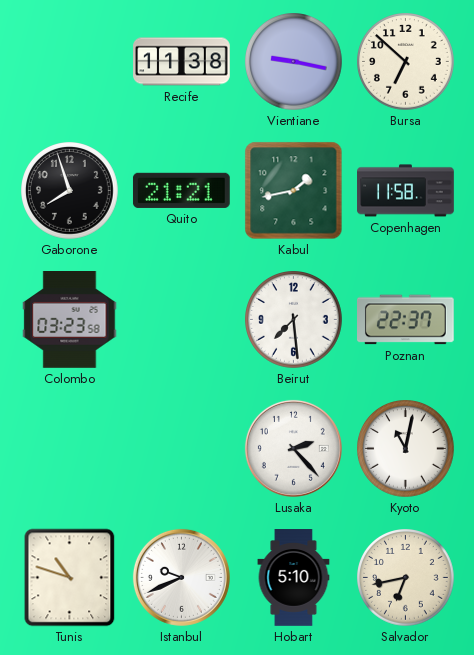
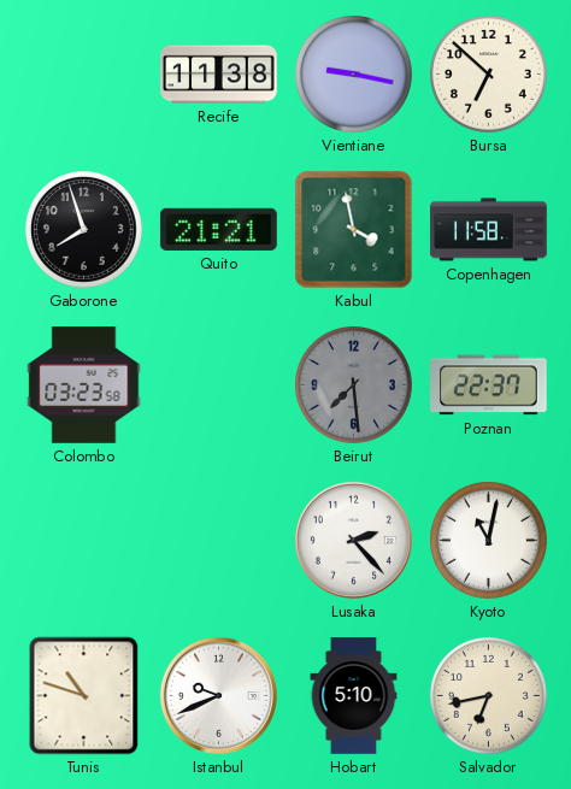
Kabul: 1:43 -> 3:58 (354, 230)
Beirut dial: white -> grey (354, 385)
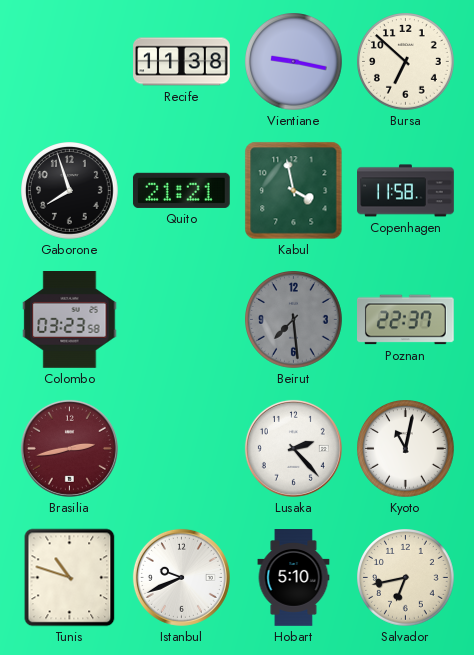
Brasilia: none -> 2:43 (69, 448)
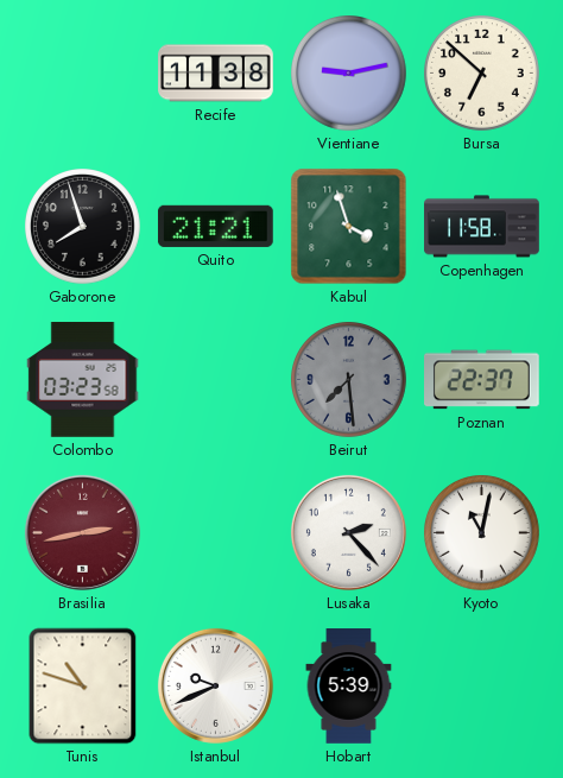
Vientiane: 9:17 -> 9:13 (349, 74)
Kabul: 3:58 -> 3:57 (349, 227)
Hobart: 5:10 -> 5:39 (349, 687)
Salvador: 6:43 -> none (406, 578)
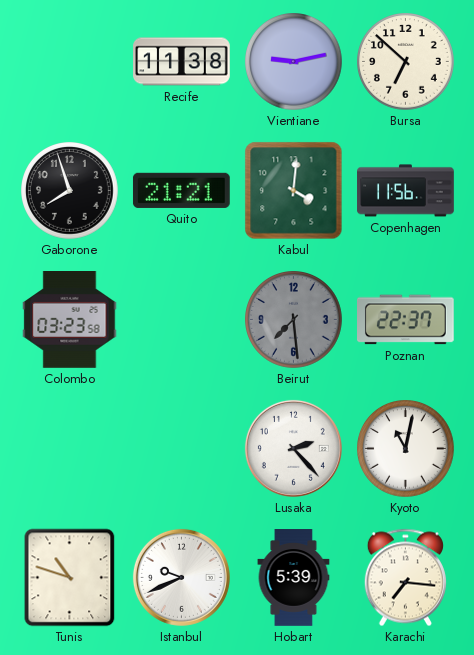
Kabul: 3:57 -> 4:01 (294, 191)
Copenhagen: 11:58 -> 11:56 (406, 191)
Brasilia: 2:43 -> none (82, 532)
Karachi: none -> 7:16 (405, 578)
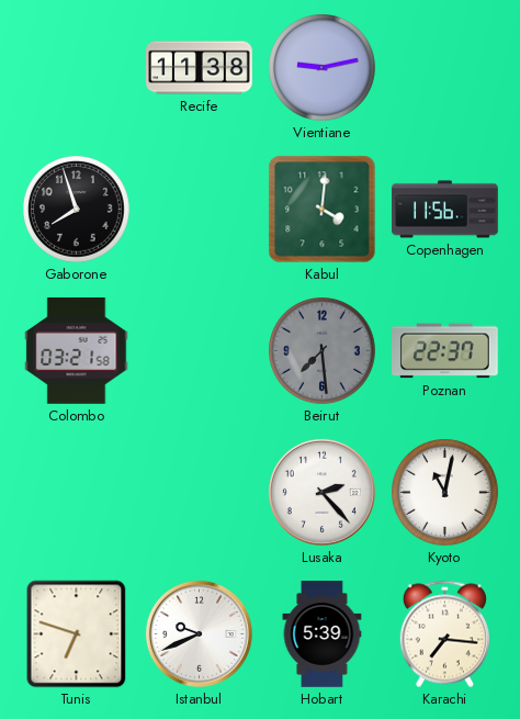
Bursa: 6:52 -> none (406, 62)
Quito: 21:21 -> none (181, 190)
Colombo: 03:23 -> 03:21 (77, 351)
Tunis: 10:48 -> 6:48 (77, 634)
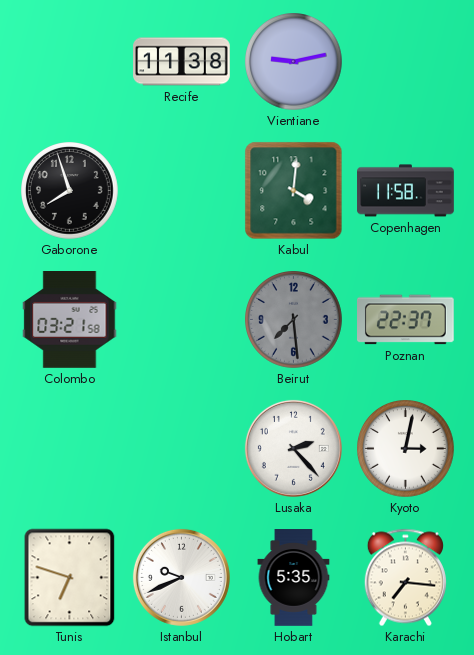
Copenhagen: 11:56 -> 11:58 (406, 191)
Kyoto: 11:02 -> 3:02 (406, 449)
Hobart: 5:39 -> 5:35 (294, 578)
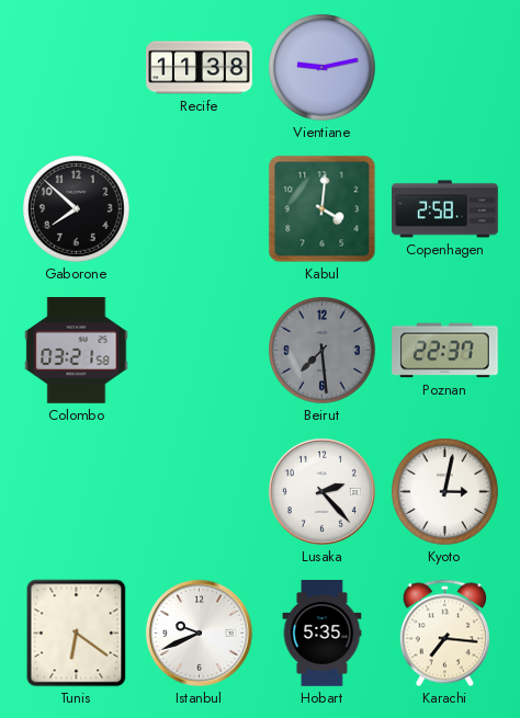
Gaborone: 7:57 -> 7:52 (77, 209)
Copenhagen: 11:58 -> 2:58 (445, 209)
Tunis: 6:48 -> 6:21 (77, 634)
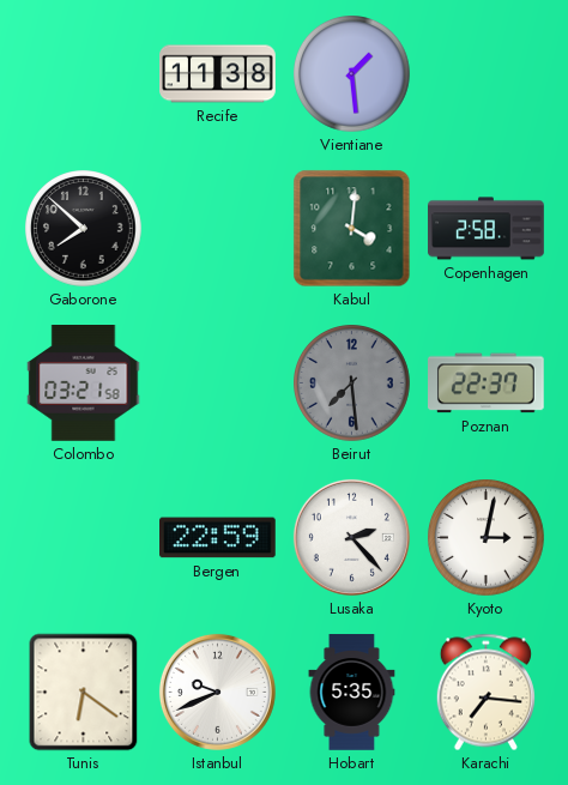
Vientiane: 9:13 -> 1:29 (352, 74)
Bergen: none -> 22:59 (218, 538)
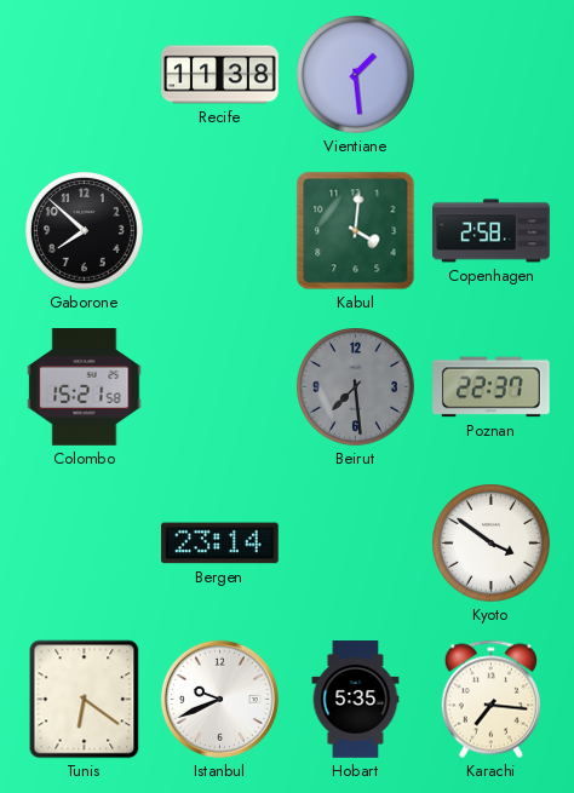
Colombo: 03:21 -> 15:21 (85, 387)
Bergen: 22:59 -> 23:14 (220, 544)
Lusaka: 2:23 -> none (351, 537)
Kyoto: 3:02 -> 3:51 (492, 544)
